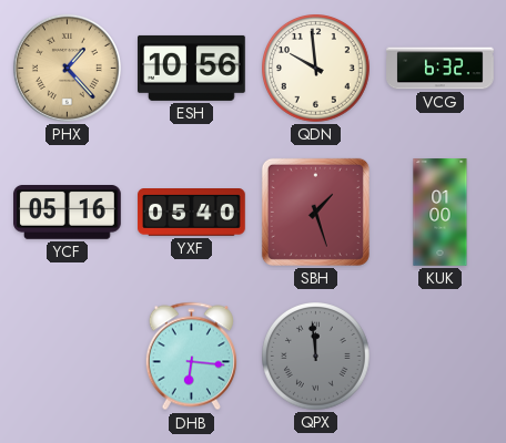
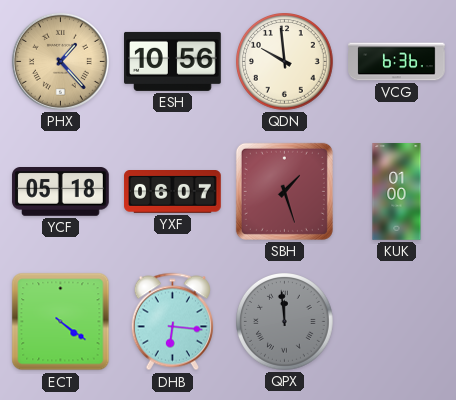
VCG: 6:32 -> 6:36 (397, 62)
YCF: 05:16 -> 05:18 (61, 192)
YXF: 05:40 -> 06:07 (173, 192)
ECT: none -> 4:21 (61, 322)
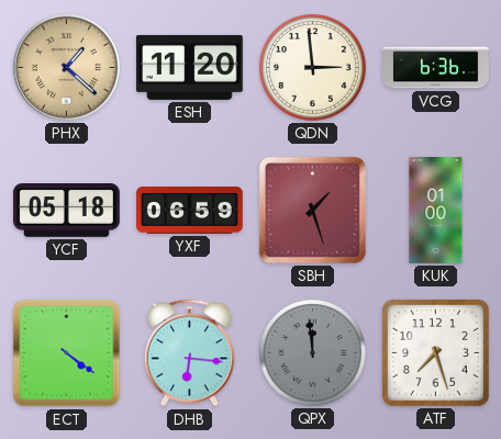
PHX: 1:23 -> 1:22 (66, 67)
ESH: 10:56 -> 11:20 (190, 67)
QDN: 9:59 -> 2:59 (313, 68)
YXF: 06:07 -> 06:59 (190, 211)
ATF: none -> 7:27 (435, 352)
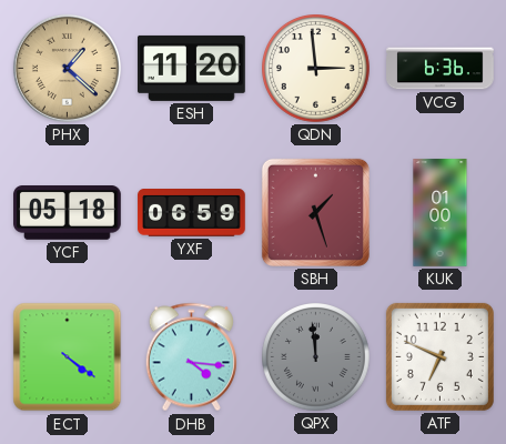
DHB: 6:16 -> 4:16 (191, 357)
ATF: 7:27 -> 6:49 (439, 356)
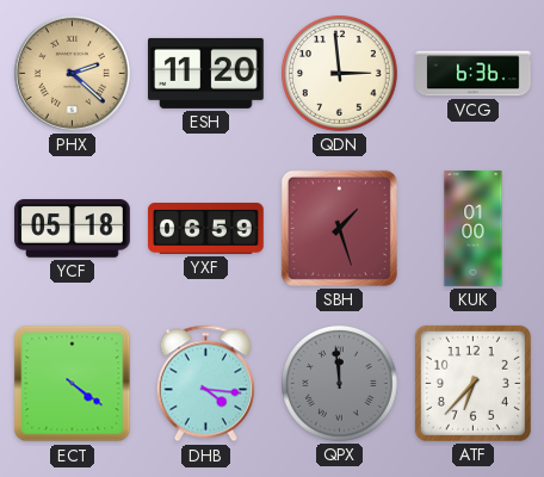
PHX: 1:22 -> 2:22 (72, 73)
ATF: 6:49 -> 6:37 (472, 383)
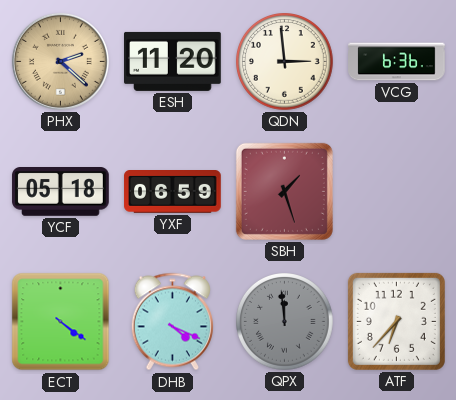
KUK: 01:00 -> none (474, 229)
DHB: 4:16 -> 4:19 (172, 322)
